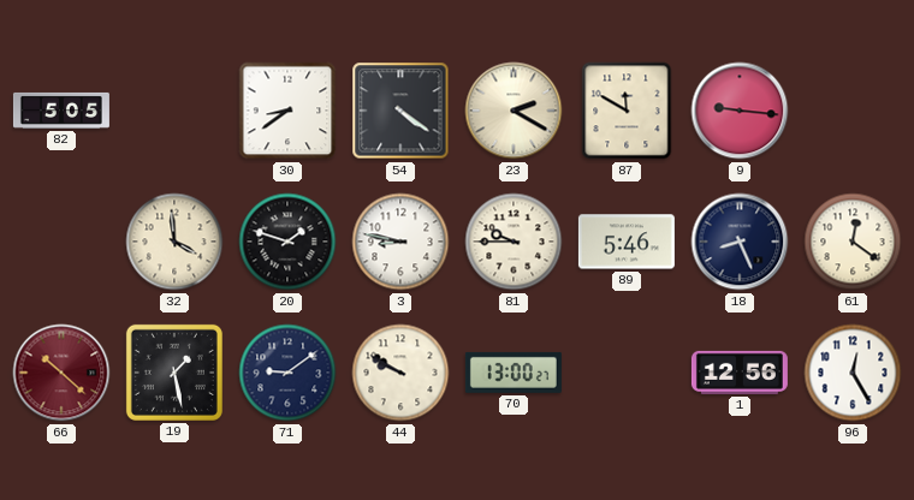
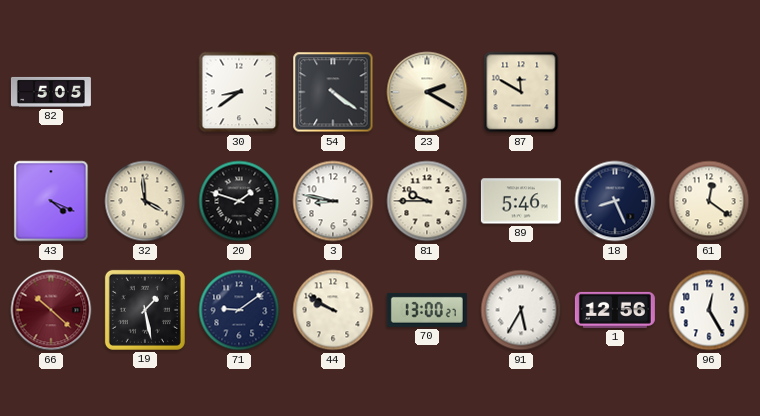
9: 9:16 -> none (740, 111)
43: none -> 4:19 (51, 201)
91: none -> 5:35 (521, 310)
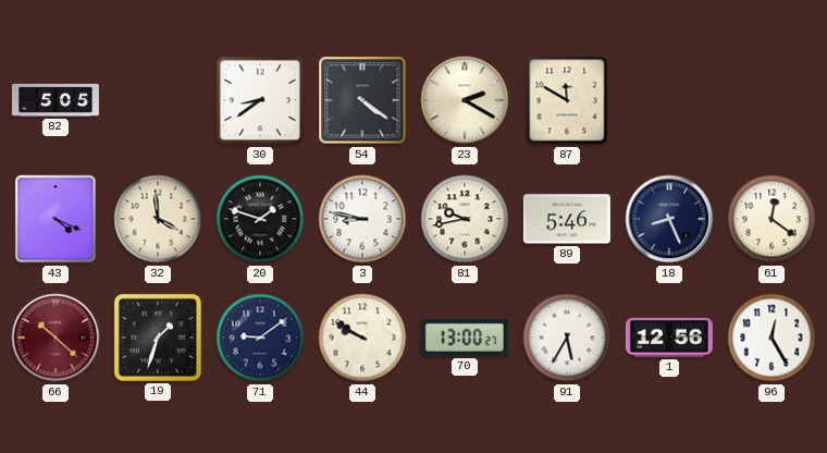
81: 9:45 -> 9:43 (465, 219)
19: 1:28 -> 1:33 (158, 338)
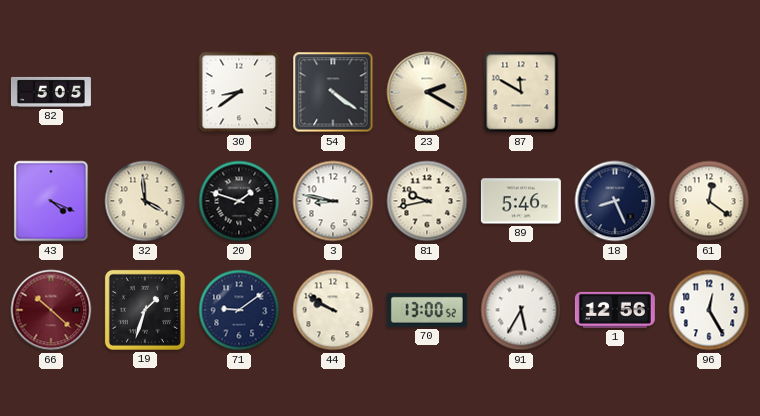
70: 13:00:27 -> 13:00:52 (427, 310)
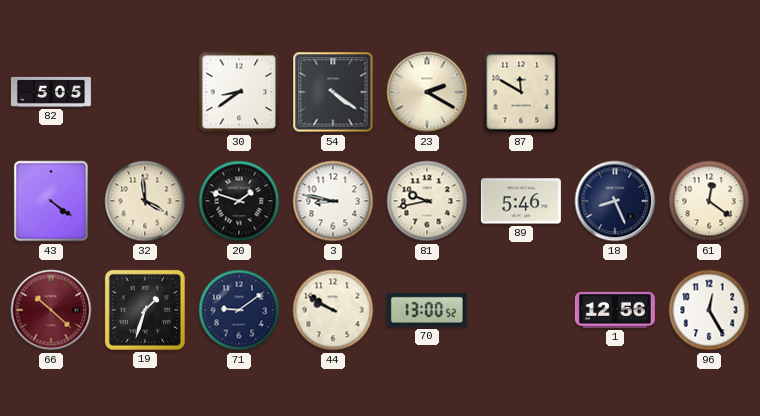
43: 4:19 -> 4:21 (51, 201)
91: 5:35 -> none (521, 310)
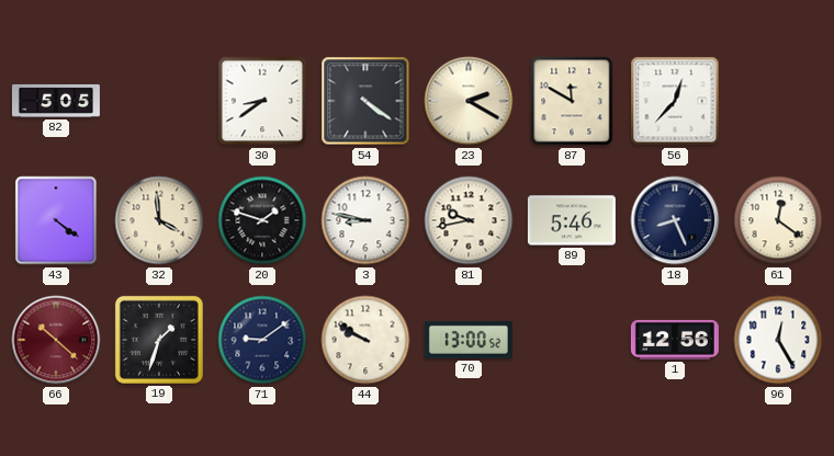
56: none -> 12:37 (675, 101)
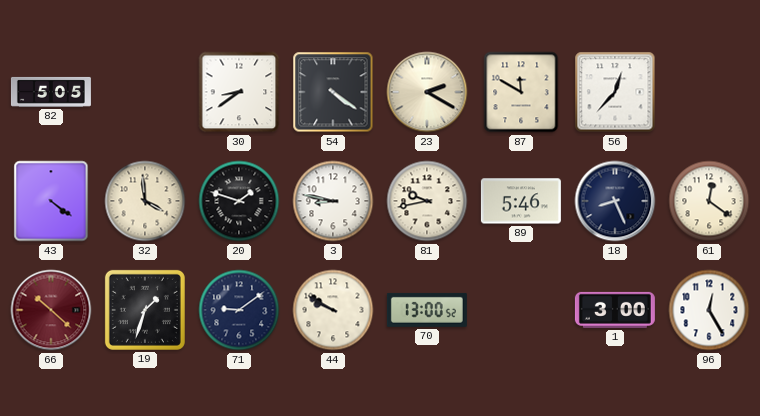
1: 12:56 -> 3:00 (615, 310)
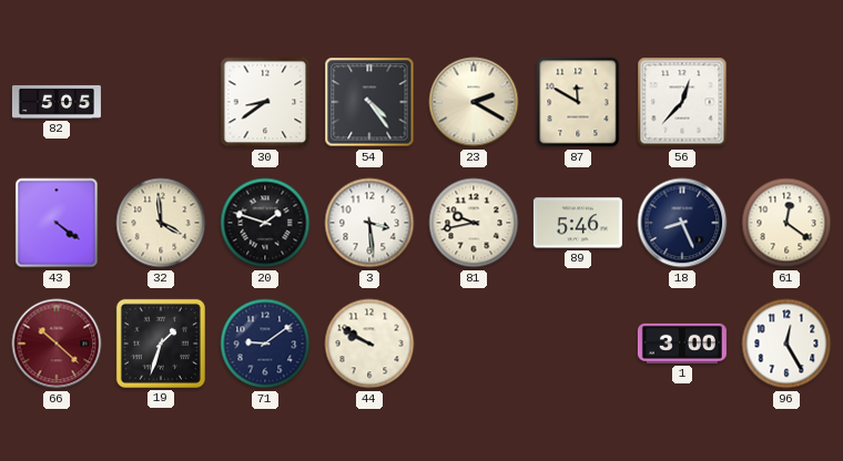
54: 4:21 -> 4:24 (369, 102)
3: 8:47 -> 3:29 (369, 223)
70: 13:00 -> none (427, 310)
